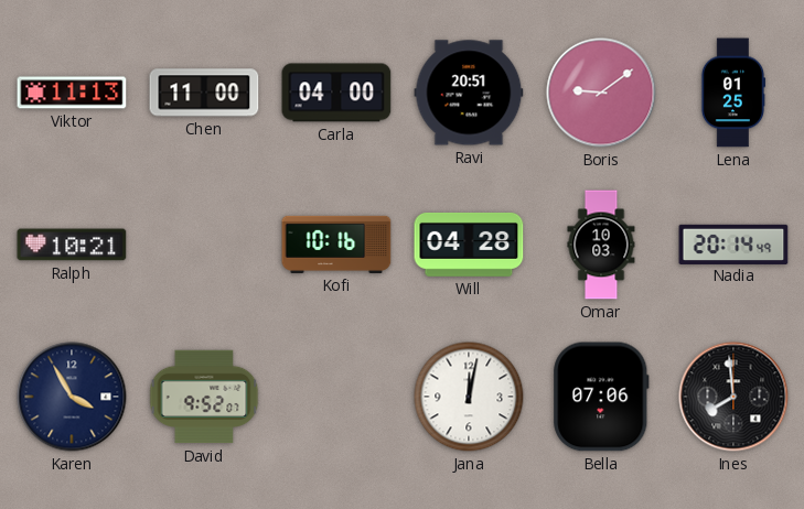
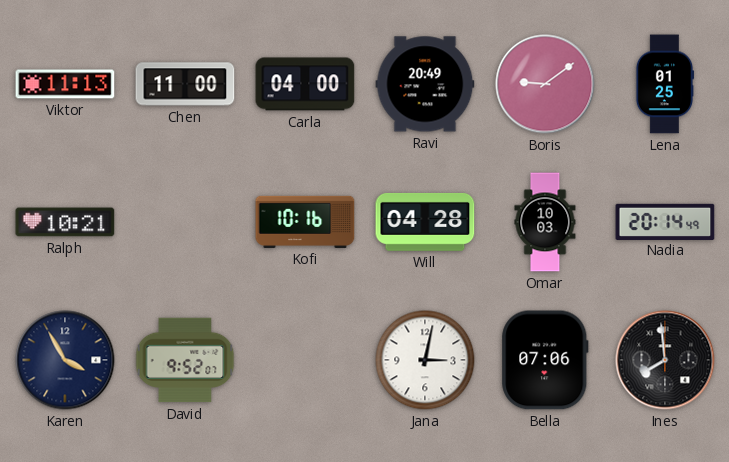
Ravi: 20:51 -> 20:49 (425, 84)
Jana: 12:02 -> 3:02 (425, 360)
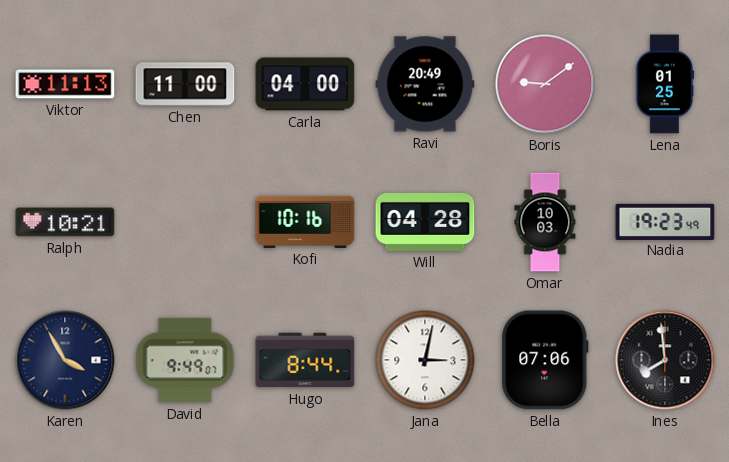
Nadia: 20:14 -> 19:23 (665, 221)
David: 9:52 -> 9:49 (185, 360)
Hugo: none -> 8:44 (305, 360)
